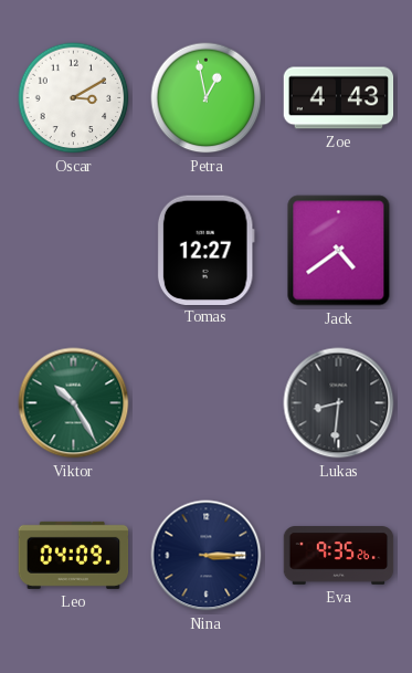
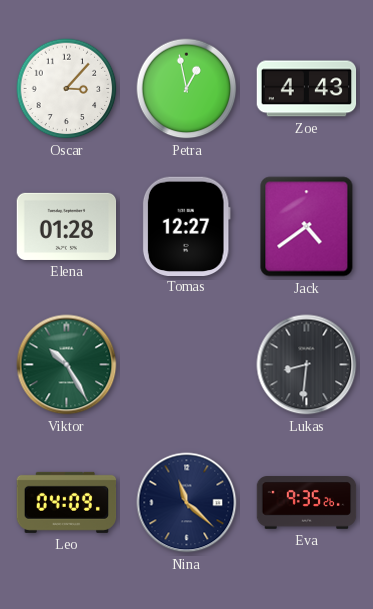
Oscar: 3:10 -> 3:07 (67, 89)
Elena: none -> 01:28 (67, 226)
Nina: 3:15 -> 11:22 (187, 503)
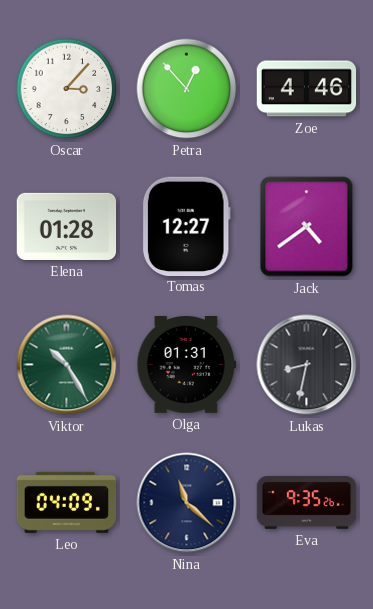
Petra: 12:58 -> 12:53 (187, 89)
Zoe: 4:43 -> 4:46 (307, 89)
Olga: none -> 01:31 (187, 365)
Lukas: 8:31 -> 8:32 (307, 365)
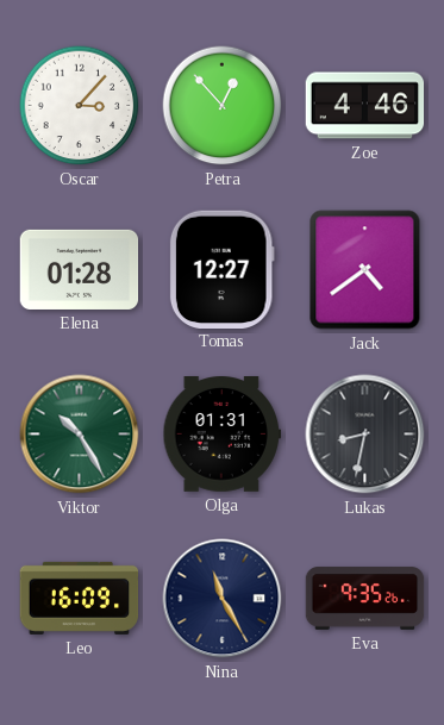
Leo: 04:09 -> 16:09 (80, 598)
Nina: 11:22 -> 11:25 (223, 599)
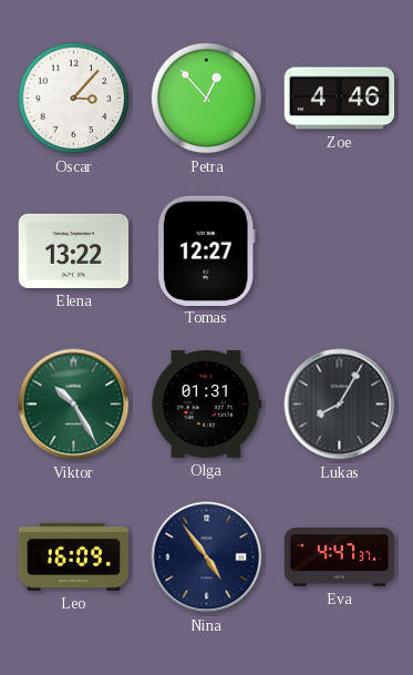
Elena: 01:28 -> 13:22 (74, 250)
Jack: 4:39 -> none (365, 270)
Lukas: 8:32 -> 8:05 (340, 405)
Nina: 11:25 -> 4:54 (207, 558)
Eva: 9:35 -> 4:47 (340, 558)
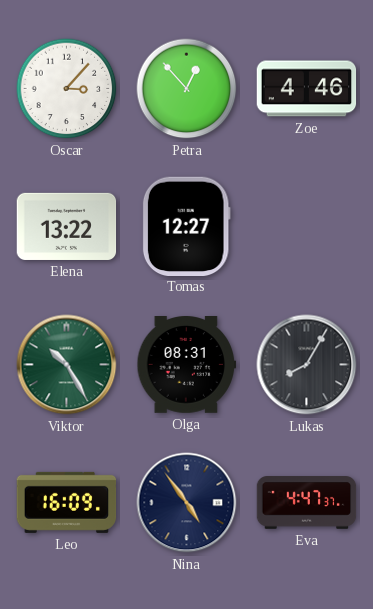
Olga: 01:31 -> 08:31 (187, 365)
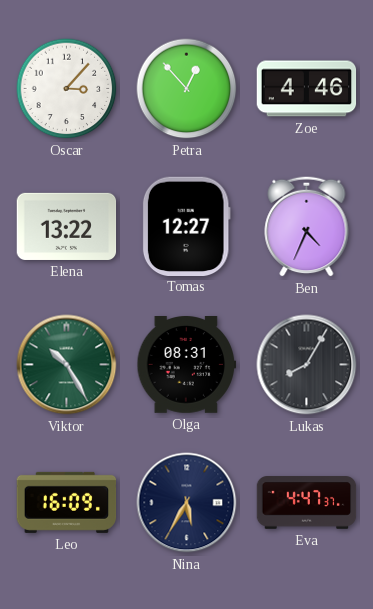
Ben: none -> 4:34 (307, 226)
Nina: 4:54 -> 5:35 (187, 503)
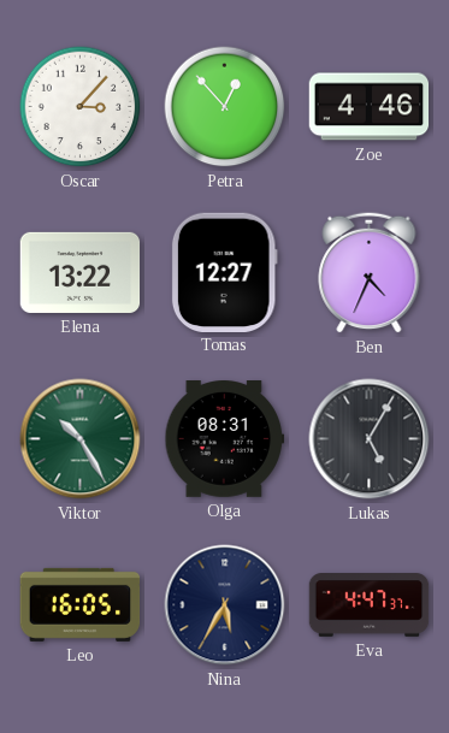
Lukas: 8:05 -> 5:05 (370, 439)
Leo: 16:09 -> 16:05 (81, 604)
